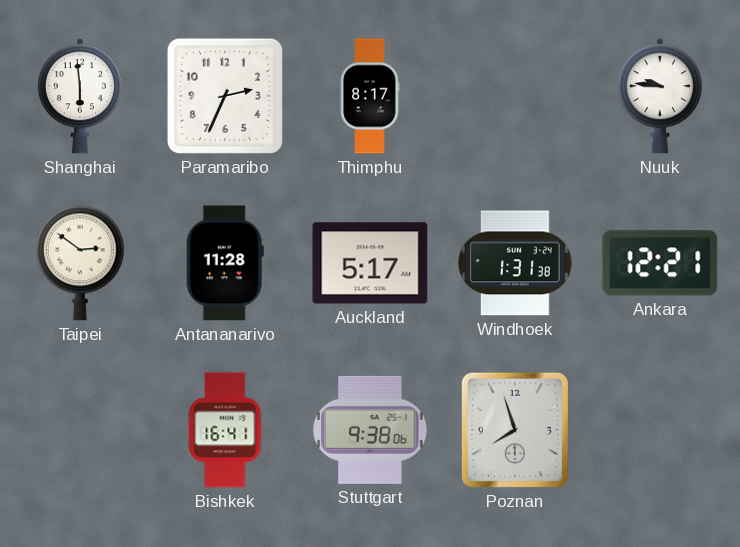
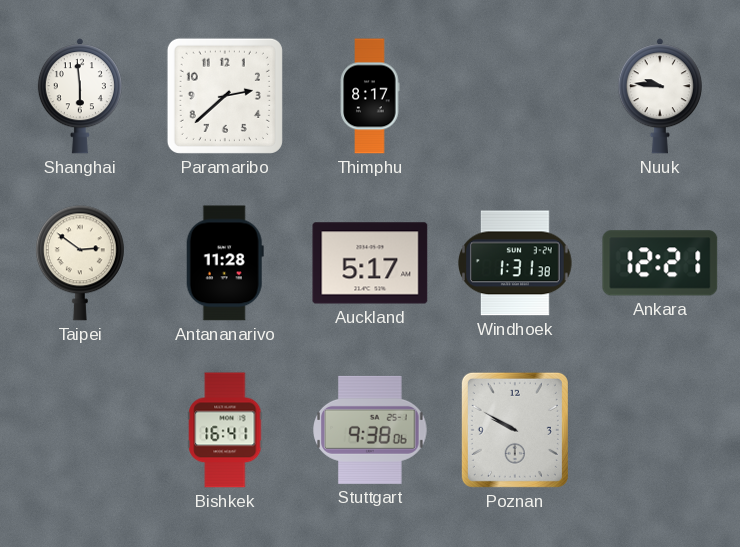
Paramaribo: 2:34 -> 2:38 (225, 96)
Poznan: 7:57 -> 9:50 (515, 430)
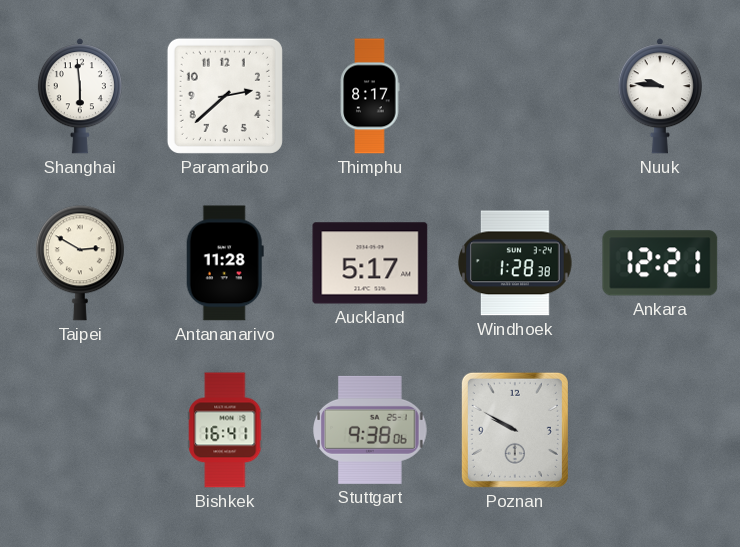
Taipei: 2:51 -> 2:50 (80, 263)
Windhoek: 1:31 -> 1:28 (516, 263)
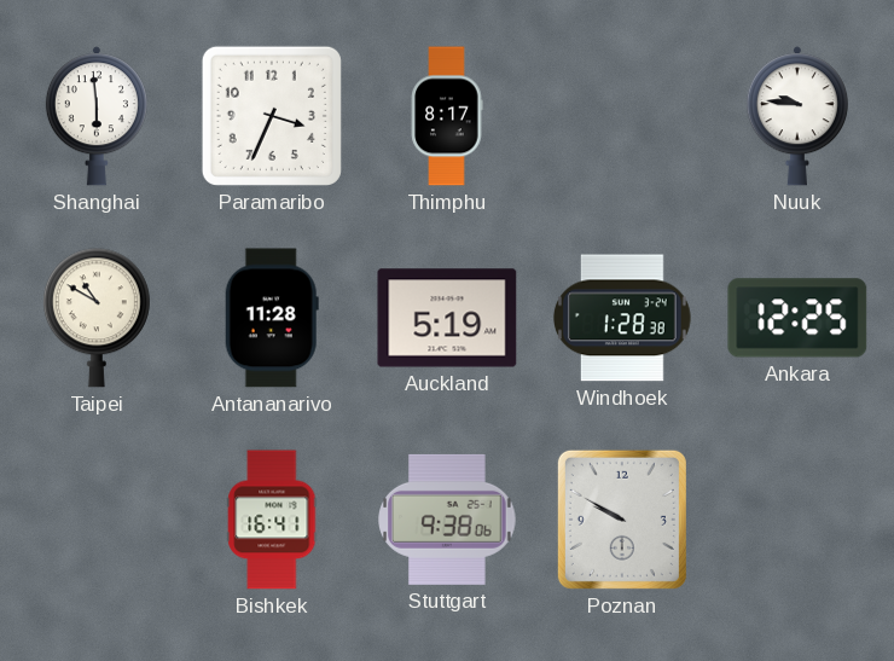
Paramaribo: 2:38 -> 3:34 (272, 116)
Taipei: 2:50 -> 10:50 (97, 318)
Auckland: 5:17 -> 5:19 (447, 318)
Ankara: 12:21 -> 12:25 (797, 318)
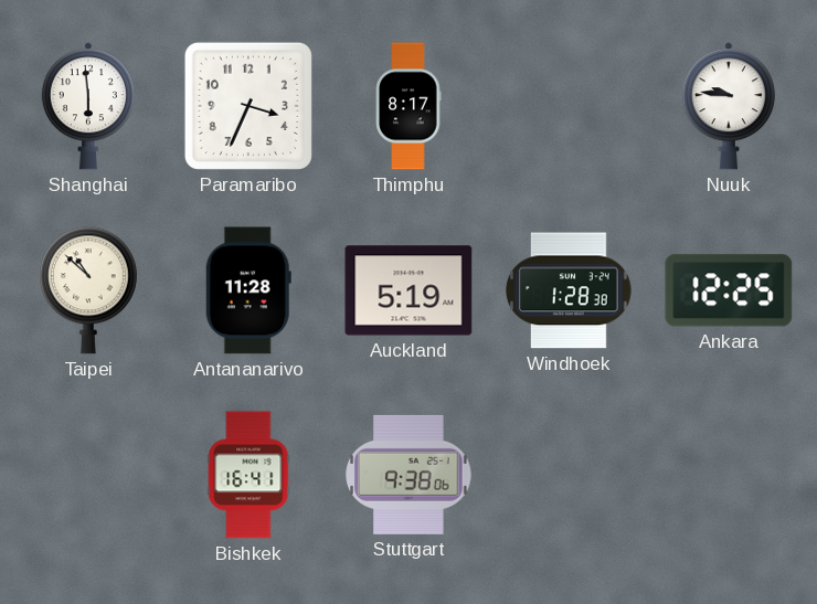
Taipei: 10:50 -> 10:52 (88, 290)
Poznan: 9:50 -> none (622, 520)
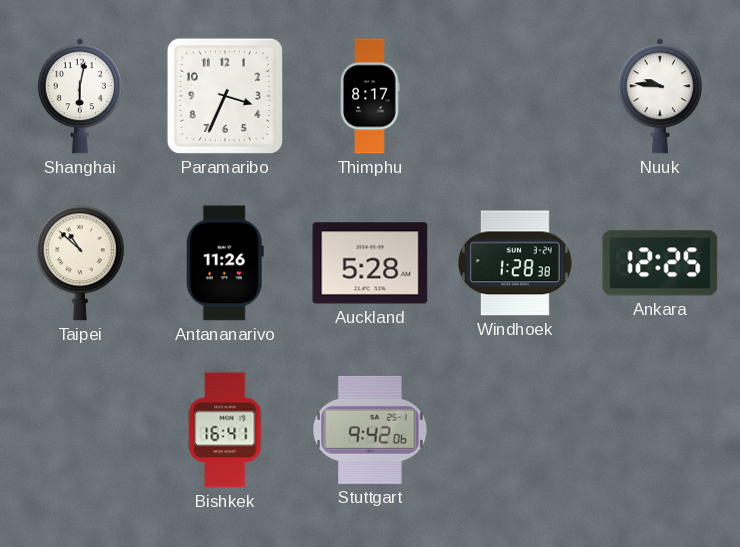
Shanghai: 5:59 -> 6:02 (80, 96)
Antananarivo: 11:28 -> 11:26 (225, 263)
Auckland: 5:19 -> 5:28 (370, 263)
Stuttgart: 9:38 -> 9:42 (370, 430)
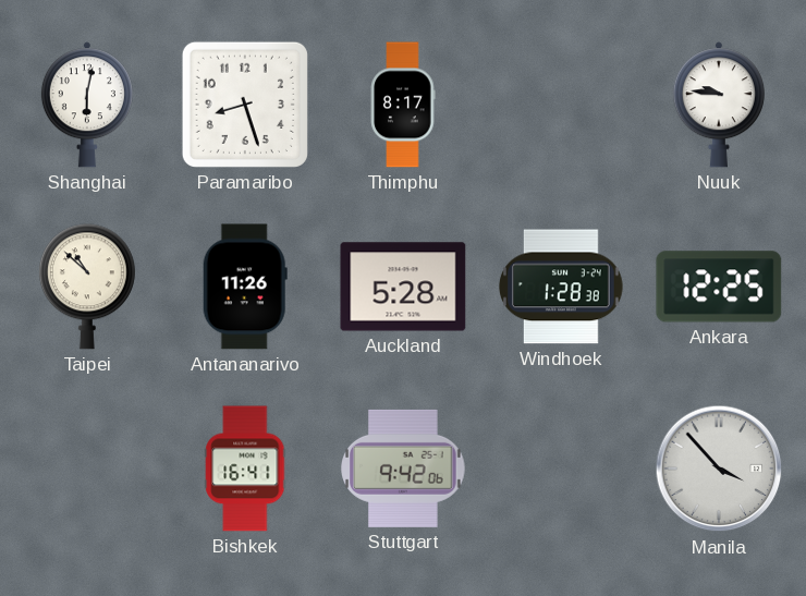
Paramaribo: 3:34 -> 8:27 (245, 105)
Manila: none -> 3:53 (719, 469)
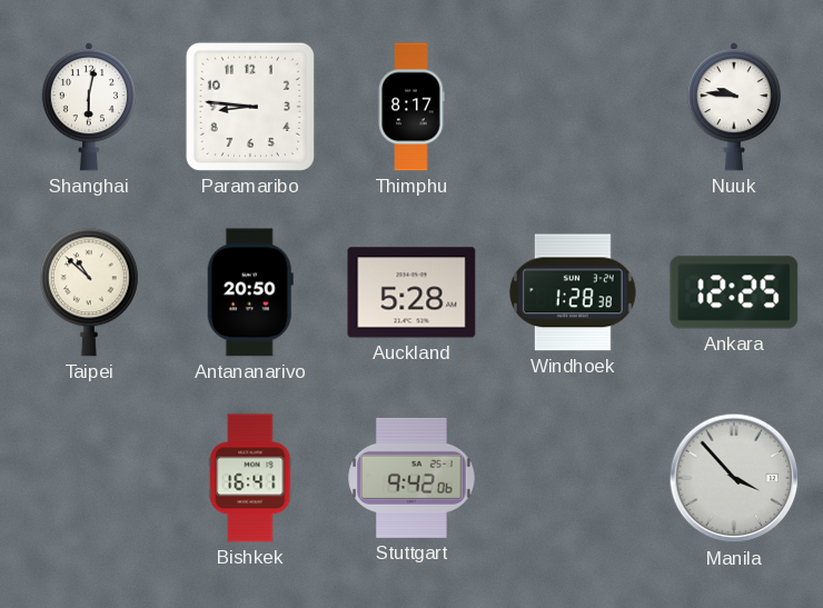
Paramaribo: 8:27 -> 8:46 (250, 107)
Antananarivo: 11:26 -> 20:50 (250, 292)
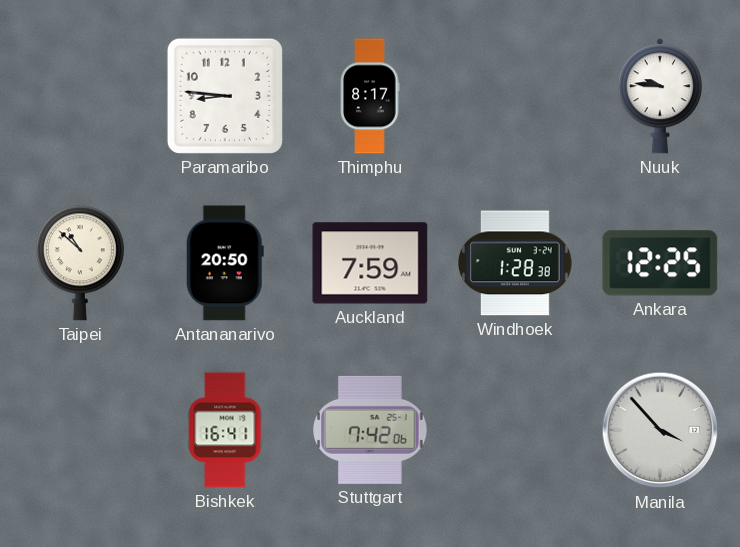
Shanghai: 6:02 -> none (89, 107)
Auckland: 5:28 -> 7:59 (370, 263)
Stuttgart: 9:42 -> 7:42 (370, 430)
